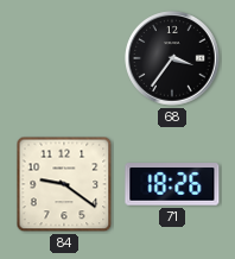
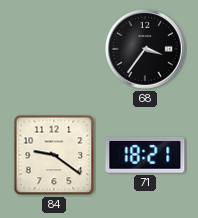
71: 18:26 -> 18:21 (145, 155)
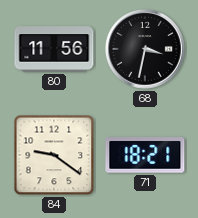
80: none -> 11:56 (54, 49)
68: 3:36 -> 3:32 (145, 49)
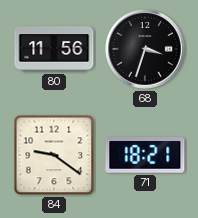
68: 3:32 -> 3:33 (145, 49)
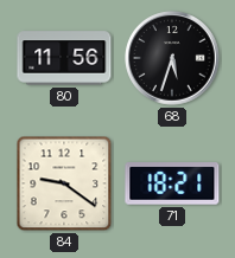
68: 3:33 -> 5:33 (172, 58)
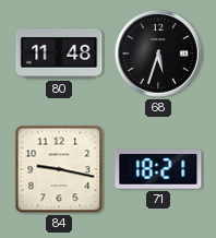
80: 11:56 -> 11:48 (59, 53)
84: 9:21 -> 9:17 (59, 169)
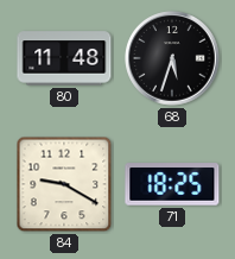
84: 9:17 -> 9:20 (64, 184)
71: 18:21 -> 18:25 (172, 184)
